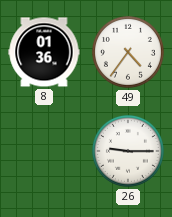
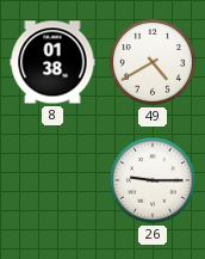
8: 01:36 -> 01:38 (52, 62)
49: 4:36 -> 4:40 (153, 62)
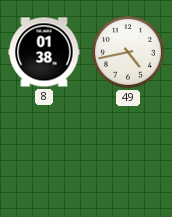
49: 4:40 -> 4:43 (128, 52)
26: 9:15 -> none (153, 180)
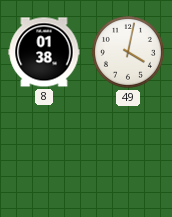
49: 4:43 -> 4:02 (128, 52)
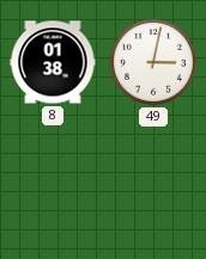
49: 4:02 -> 3:02 (153, 62)
